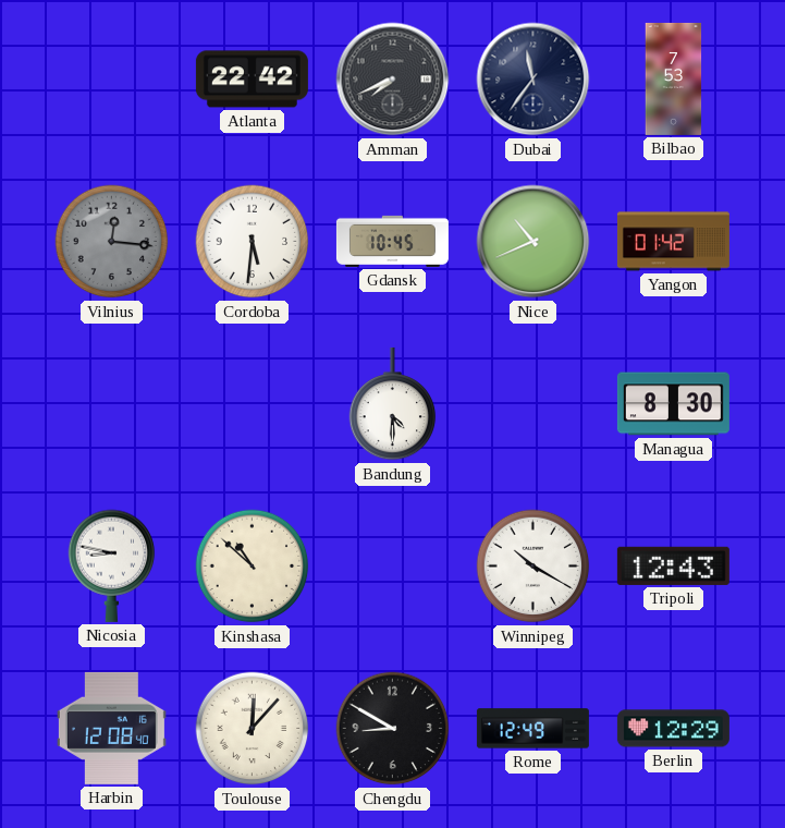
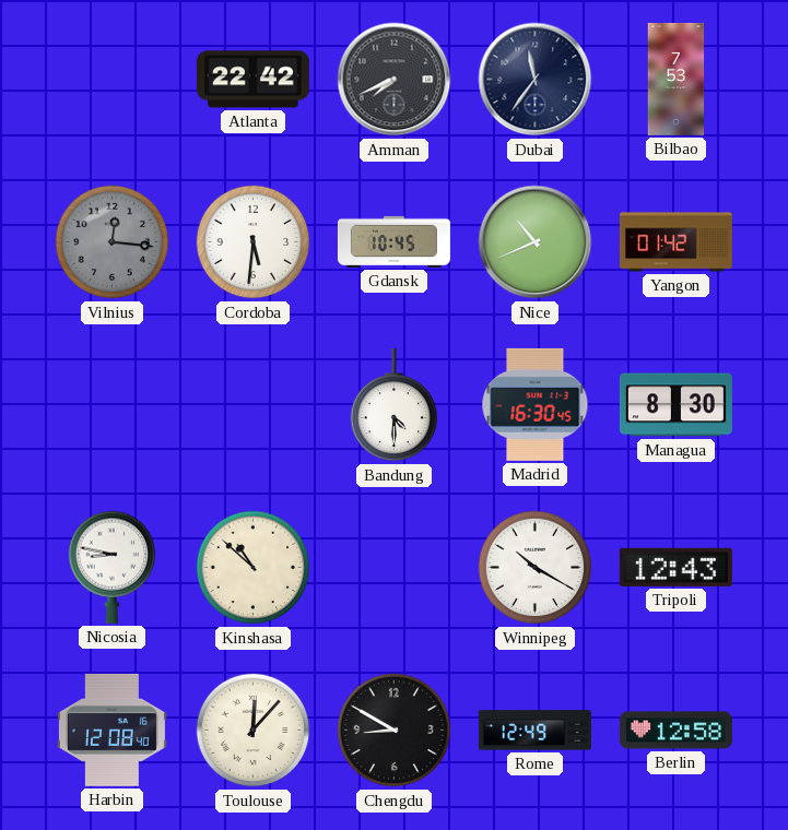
Madrid: none -> 16:30 (536, 404)
Berlin: 12:29 -> 12:58 (675, 731)
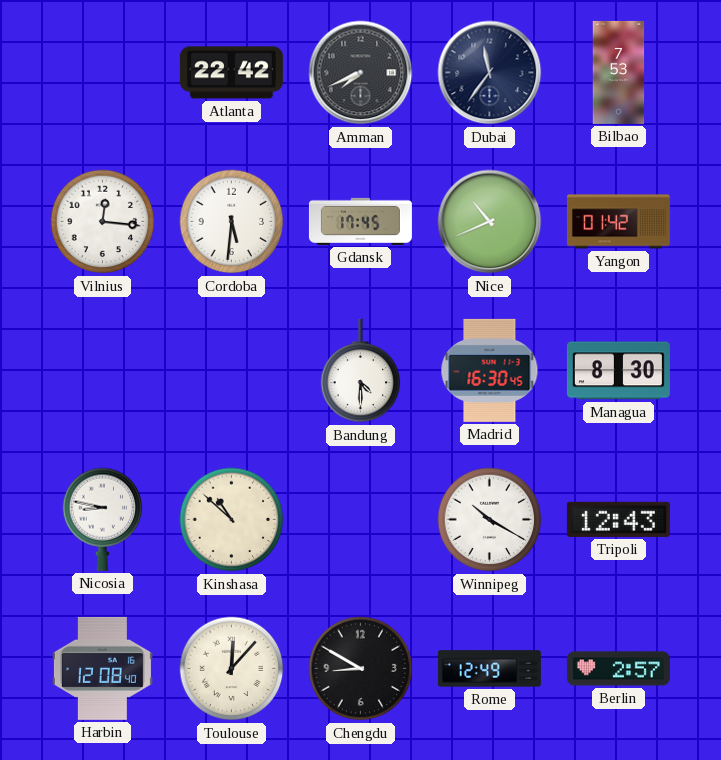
Vilnius dial: grey -> white (103, 222)
Gdansk: 10:45 -> 17:45 (360, 221)
Berlin: 12:58 -> 2:57 (618, 669)
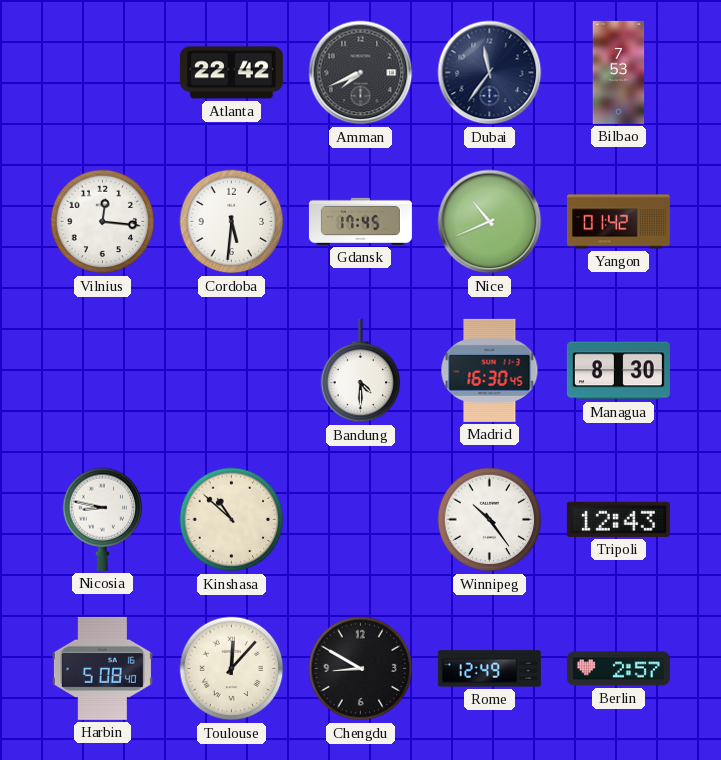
Winnipeg: 10:20 -> 10:24 (490, 520)
Harbin: 12:08 -> 5:08 (102, 668)
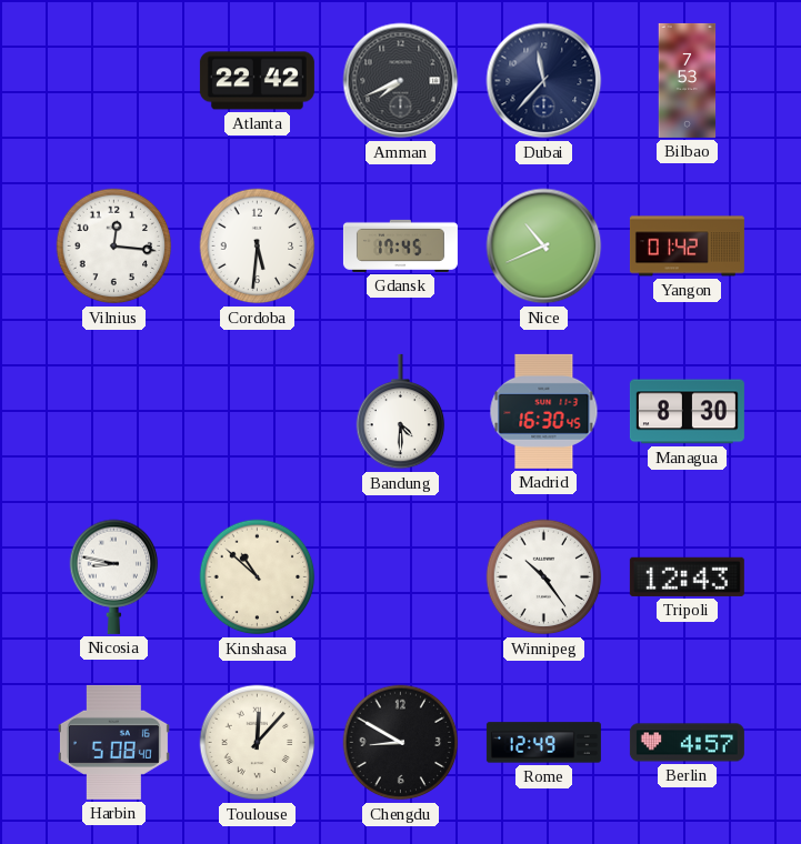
Dubai: 11:36 -> 11:37 (544, 81)
Berlin: 2:57 -> 4:57 (687, 743)
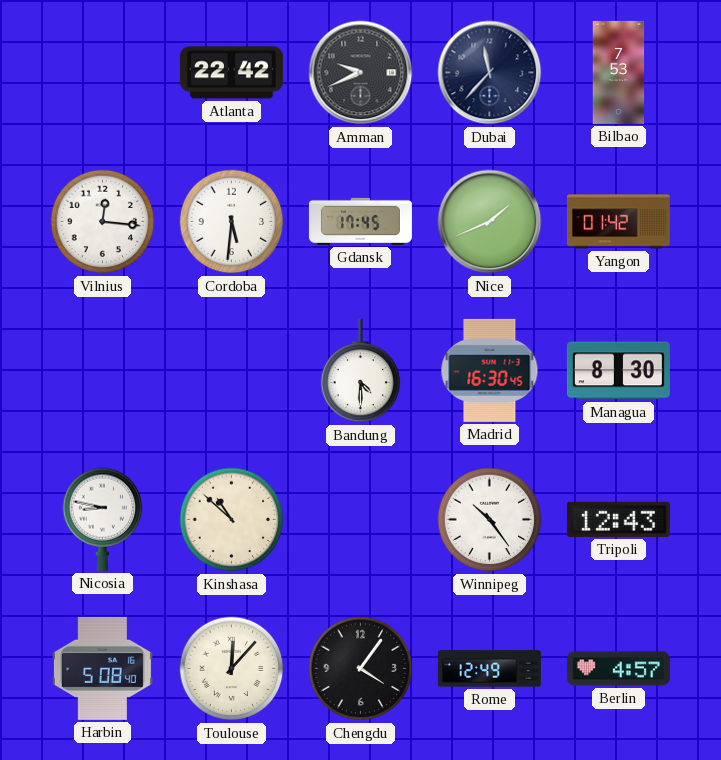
Amman: 7:41 -> 9:41 (361, 73)
Nice: 10:41 -> 1:41 (490, 222)
Chengdu: 8:50 -> 4:06 (361, 669)
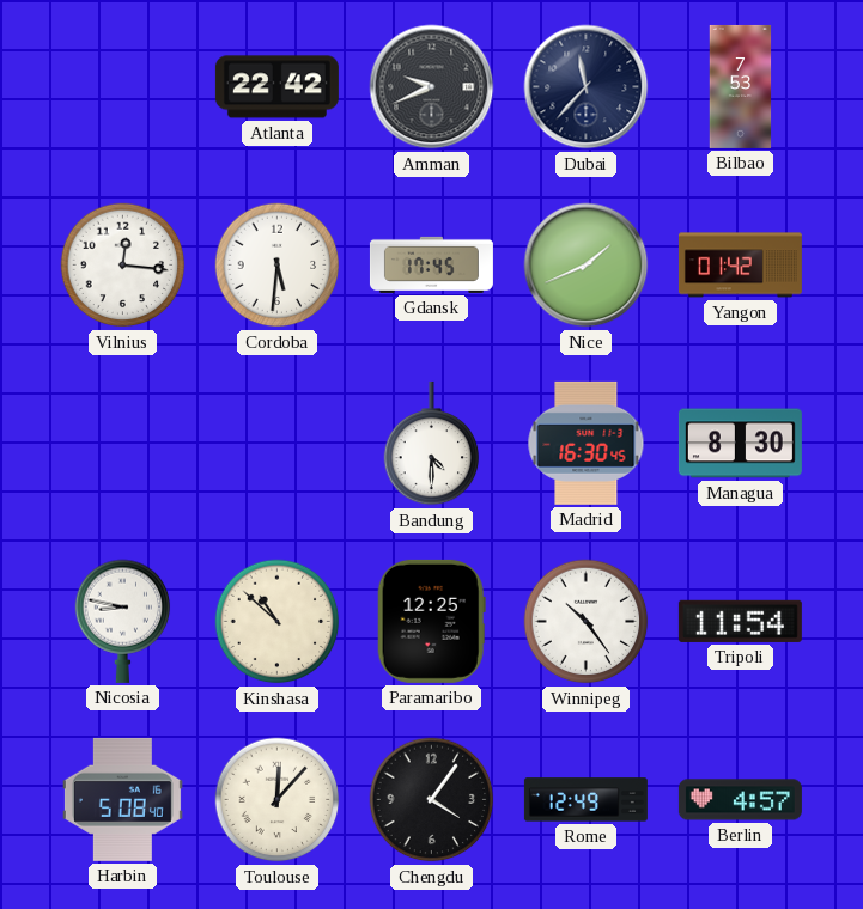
Paramaribo: none -> 12:25 (431, 621)
Tripoli: 12:43 -> 11:54 (740, 621)
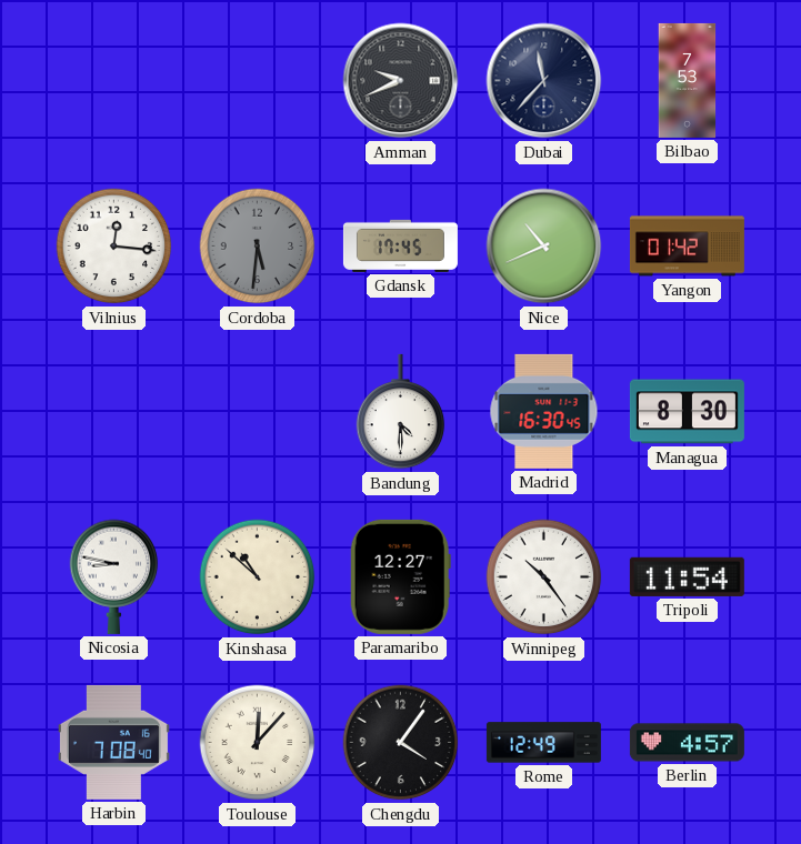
Atlanta: 22:42 -> none (276, 87)
Cordoba dial: white -> grey (258, 247)
Nice: 1:41 -> 10:41 (544, 247)
Paramaribo: 12:25 -> 12:27 (400, 576)
Harbin: 5:08 -> 7:08 (113, 742)
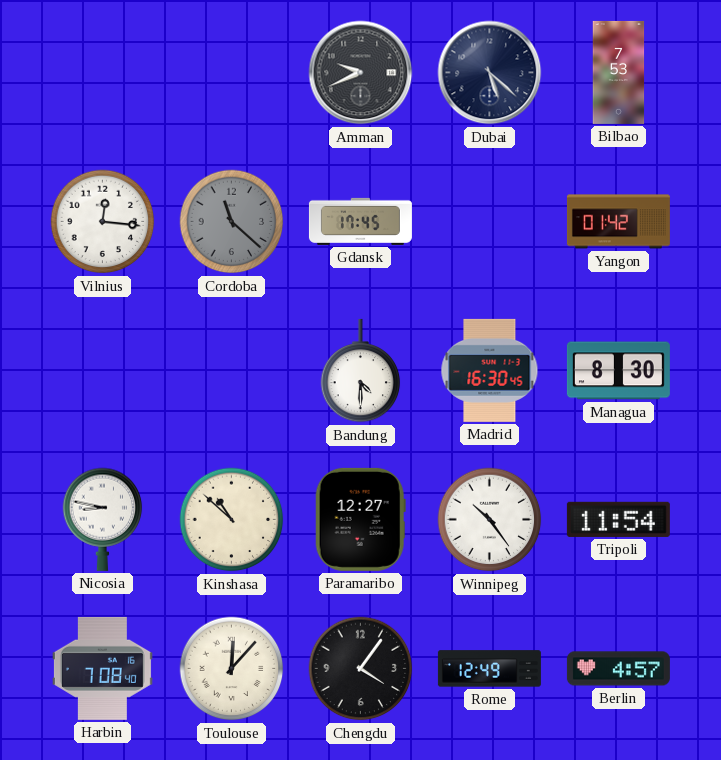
Dubai: 11:37 -> 5:22 (490, 73)
Cordoba: 5:31 -> 11:22 (232, 222)
Nice: 10:41 -> none (544, 247)
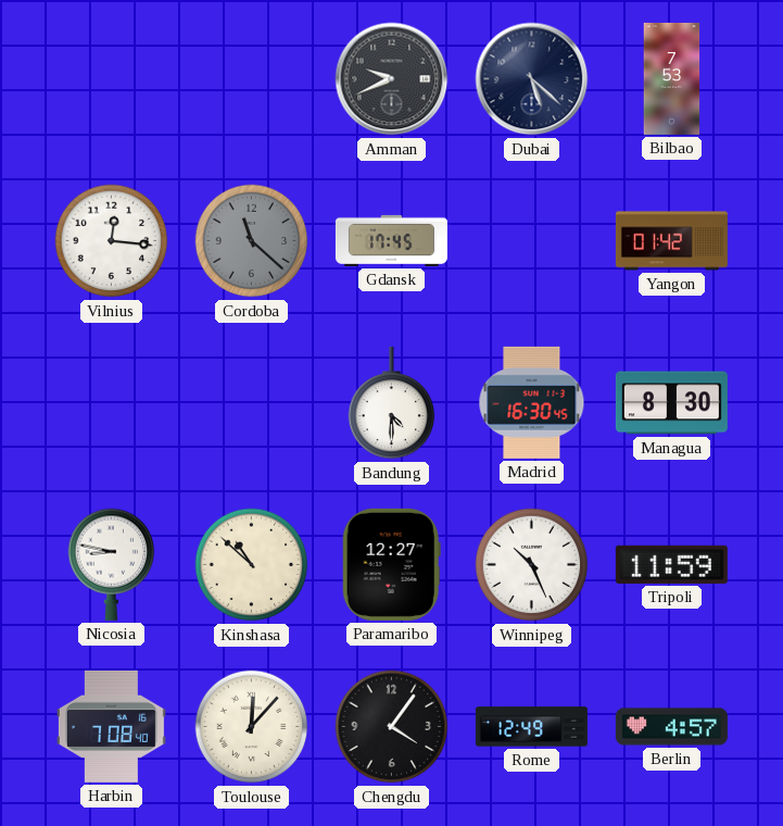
Winnipeg: 10:24 -> 10:26 (532, 565)
Tripoli: 11:54 -> 11:59 (671, 564)
